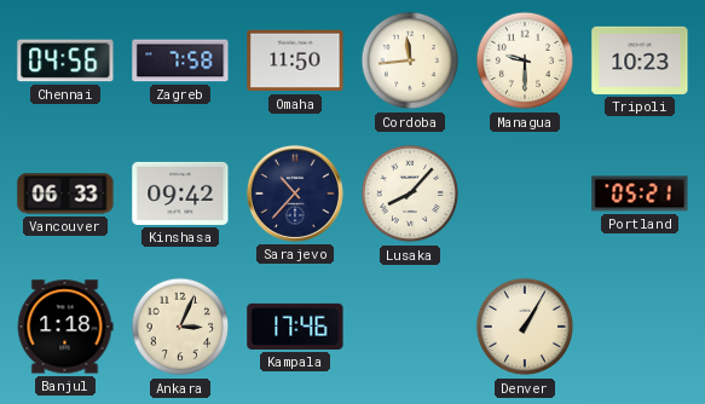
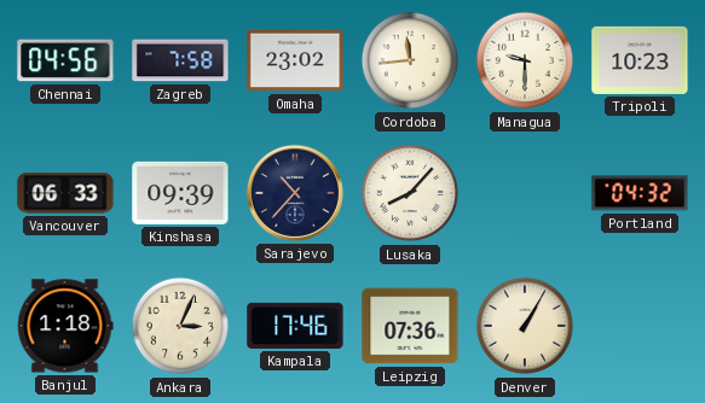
Omaha: 11:50 -> 23:02 (295, 60)
Kinshasa: 09:42 -> 09:39 (180, 193)
Portland: 05:21 -> 04:32 (640, 193)
Leipzig: none -> 07:36 (410, 326)
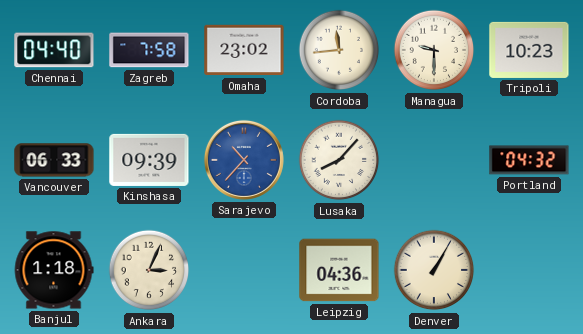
Chennai: 04:56 -> 04:40 (54, 50)
Sarajevo dial: navy -> blue (244, 160)
Kampala: 17:46 -> none (295, 326)
Leipzig: 07:36 -> 04:36 (339, 270)
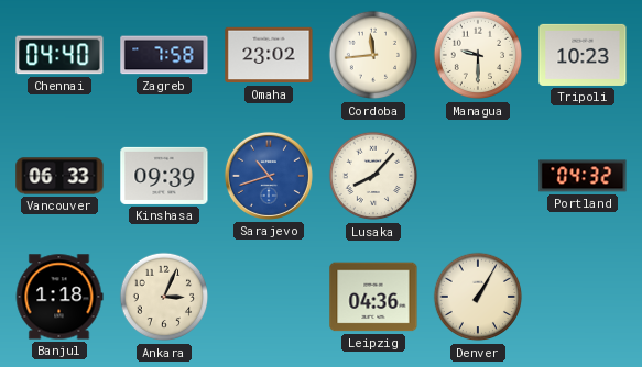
Sarajevo: 10:37 -> 10:42 (269, 176)
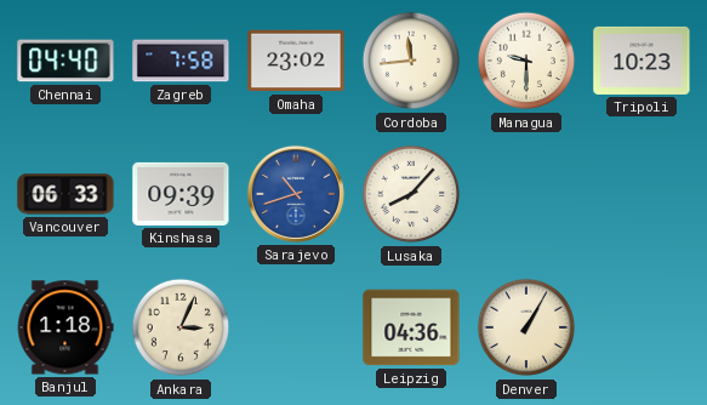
Portland: 04:32 -> none (583, 176)
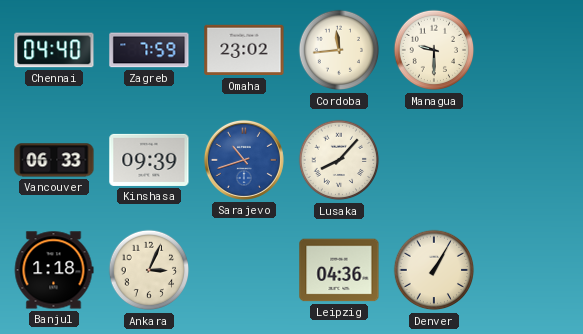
Zagreb: 7:58 -> 7:59 (149, 50)
Tripoli: 10:23 -> none (642, 61)
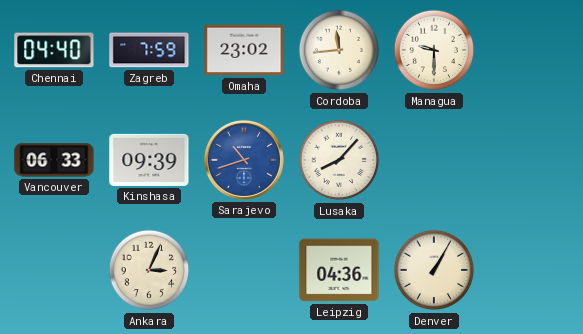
Banjul: 1:18 -> none (54, 270)
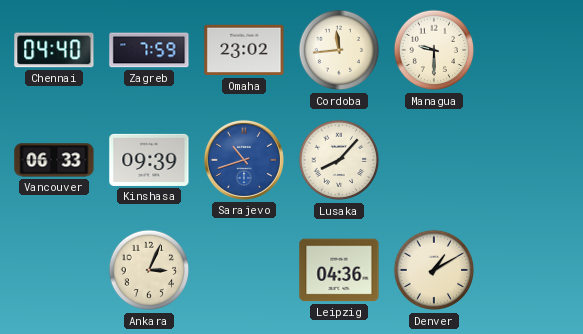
Denver: 1:05 -> 1:10 (434, 270)
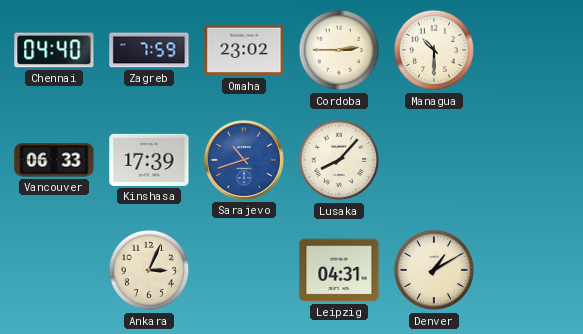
Cordoba: 11:44 -> 2:45 (339, 50)
Managua: 9:30 -> 10:30 (434, 50)
Kinshasa: 09:39 -> 17:39 (149, 160)
Leipzig: 04:36 -> 04:31 (339, 270)
